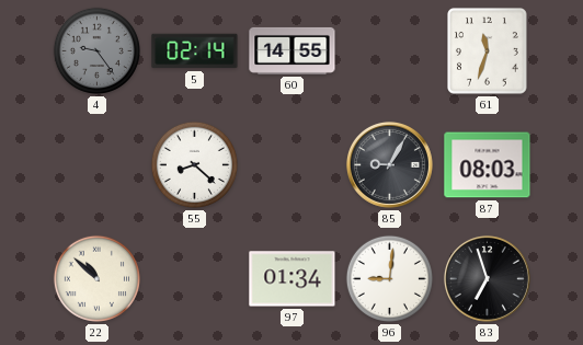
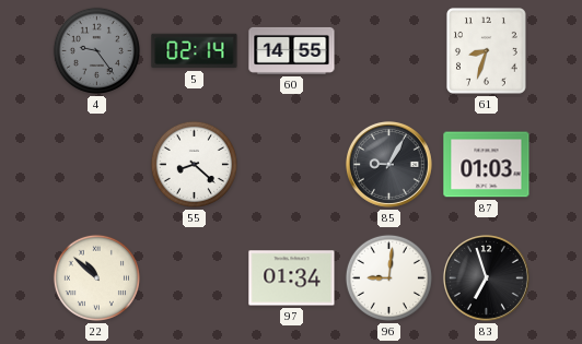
61: 11:33 -> 8:33 (487, 51)
87: 08:03 -> 01:03 (487, 165)
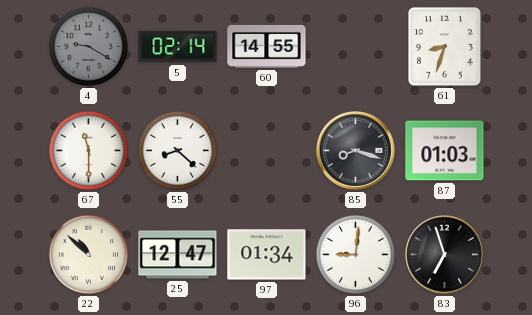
4: 9:24 -> 9:20 (88, 46)
67: none -> 11:30 (88, 150)
85: 9:05 -> 8:18 (355, 150)
25: none -> 12:47 (178, 255)
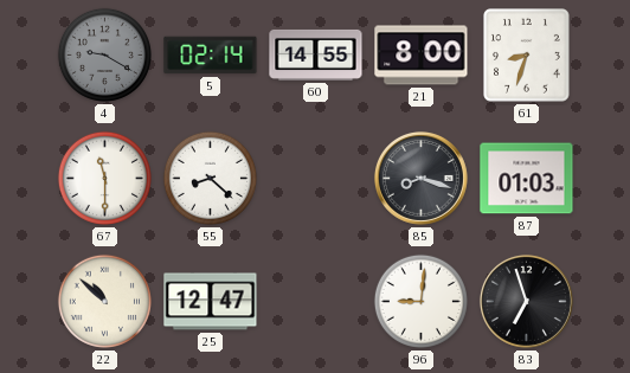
21: none -> 8:00 (422, 56)
97: 01:34 -> none (267, 255)
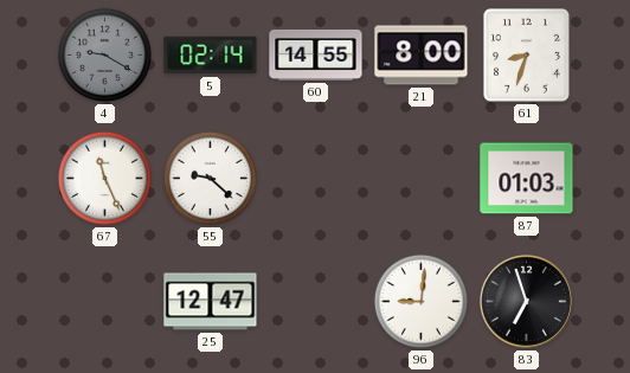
67: 11:30 -> 11:26 (104, 178)
55: 8:22 -> 9:22 (210, 178)
85: 8:18 -> none (420, 178)
22: 10:52 -> none (104, 301)
